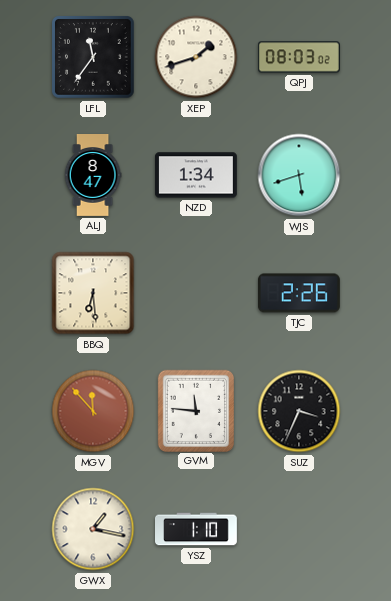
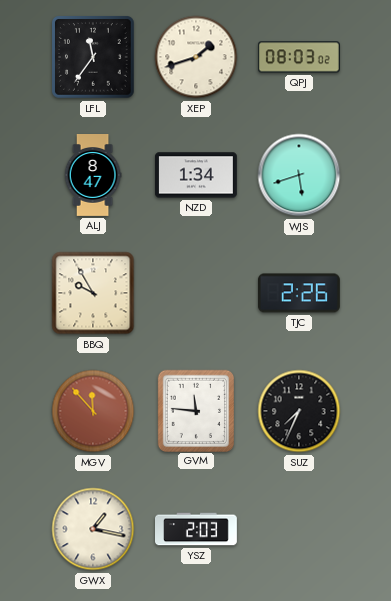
BBQ: 6:29 -> 9:55 (93, 293)
SUZ: 3:34 -> 7:34 (299, 411)
YSZ: 1:10 -> 2:03 (197, 529)
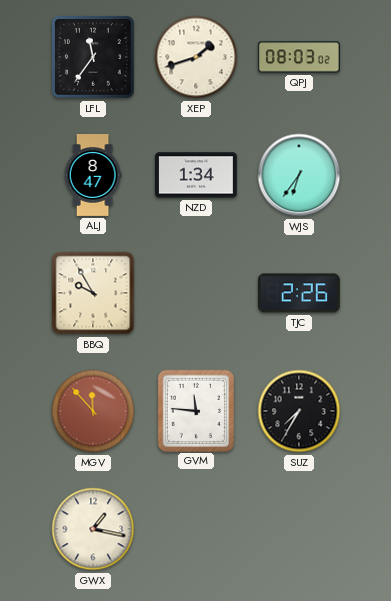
WJS: 5:42 -> 6:36 (299, 175)
SUZ: 7:34 -> 7:35 (299, 411)
YSZ: 2:03 -> none (197, 529)
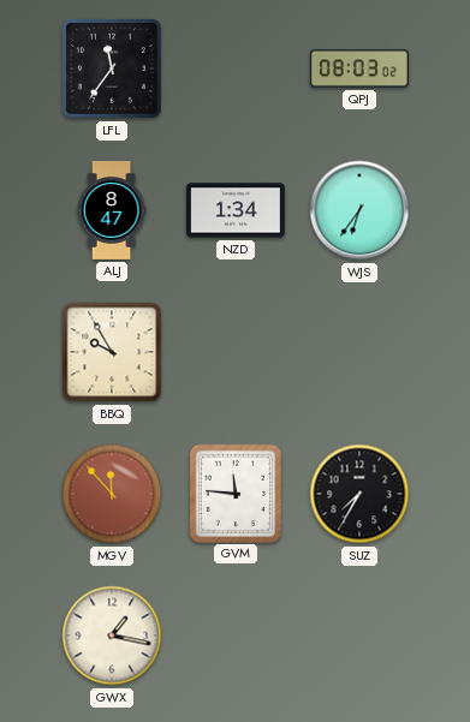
XEP: 1:42 -> none (196, 57)
TJC: 2:26 -> none (299, 293)
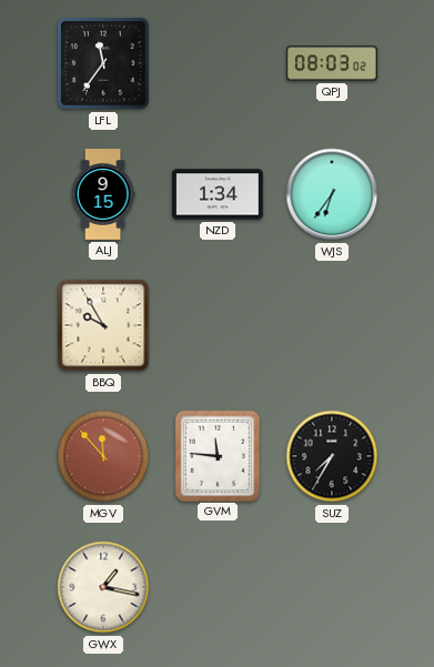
ALJ: 8:47 -> 9:15 (103, 195)
